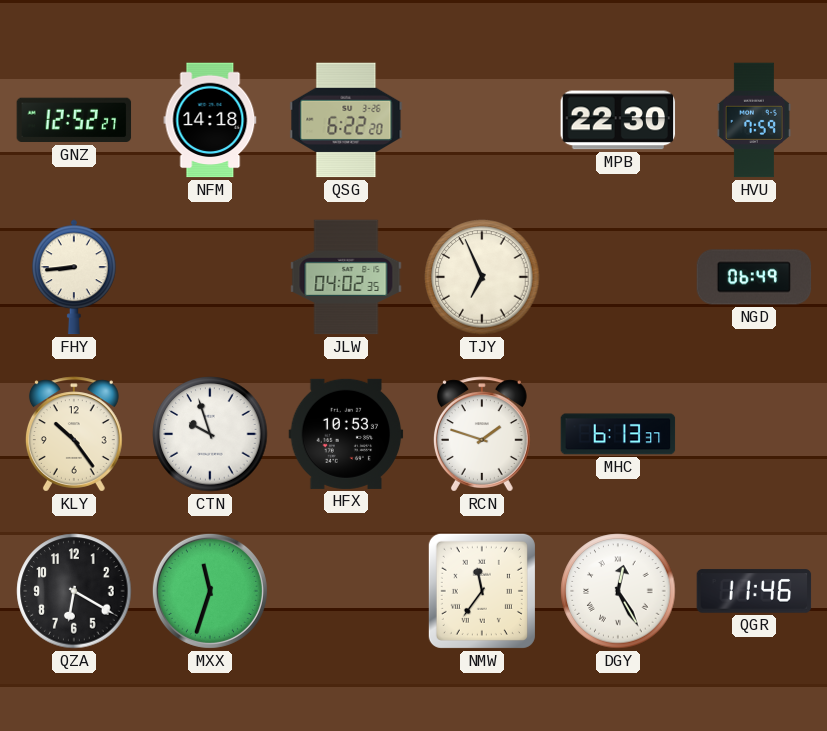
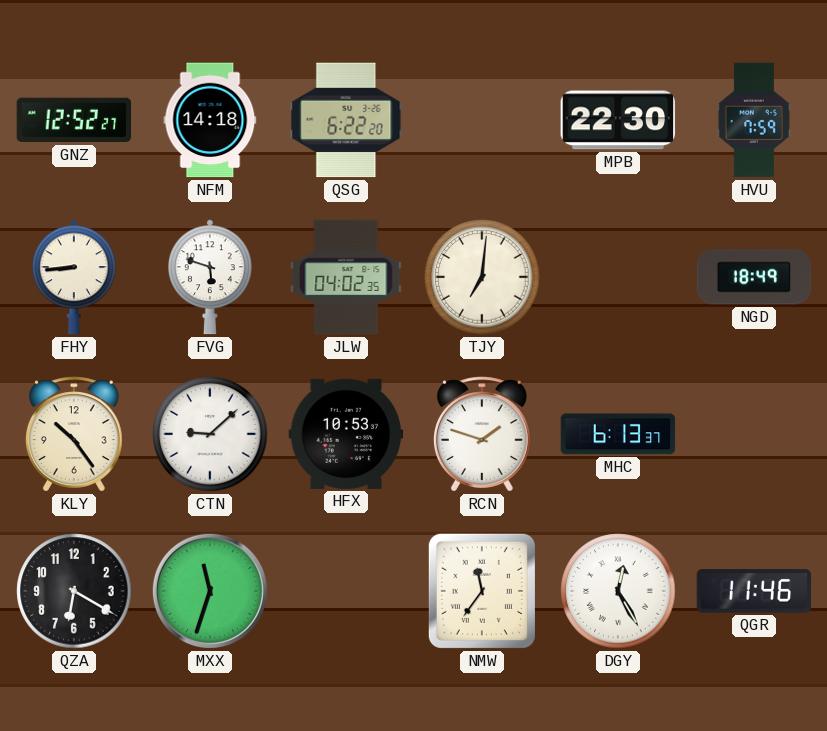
FVG: none -> 5:48 (210, 277)
TJY: 6:56 -> 7:01 (482, 277)
NGD: 06:49 -> 18:49 (754, 277)
CTN: 9:57 -> 9:08 (210, 434)
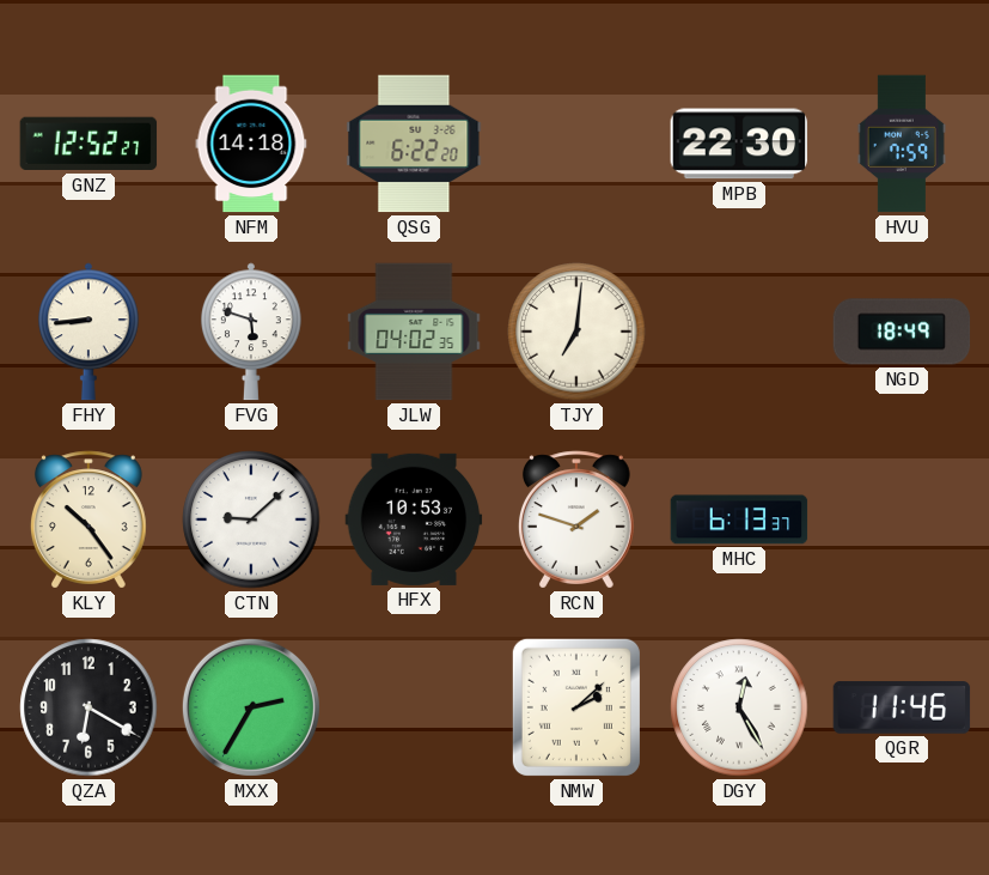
MXX: 11:33 -> 2:35 (251, 707)
NMW: 11:36 -> 2:08 (576, 707)
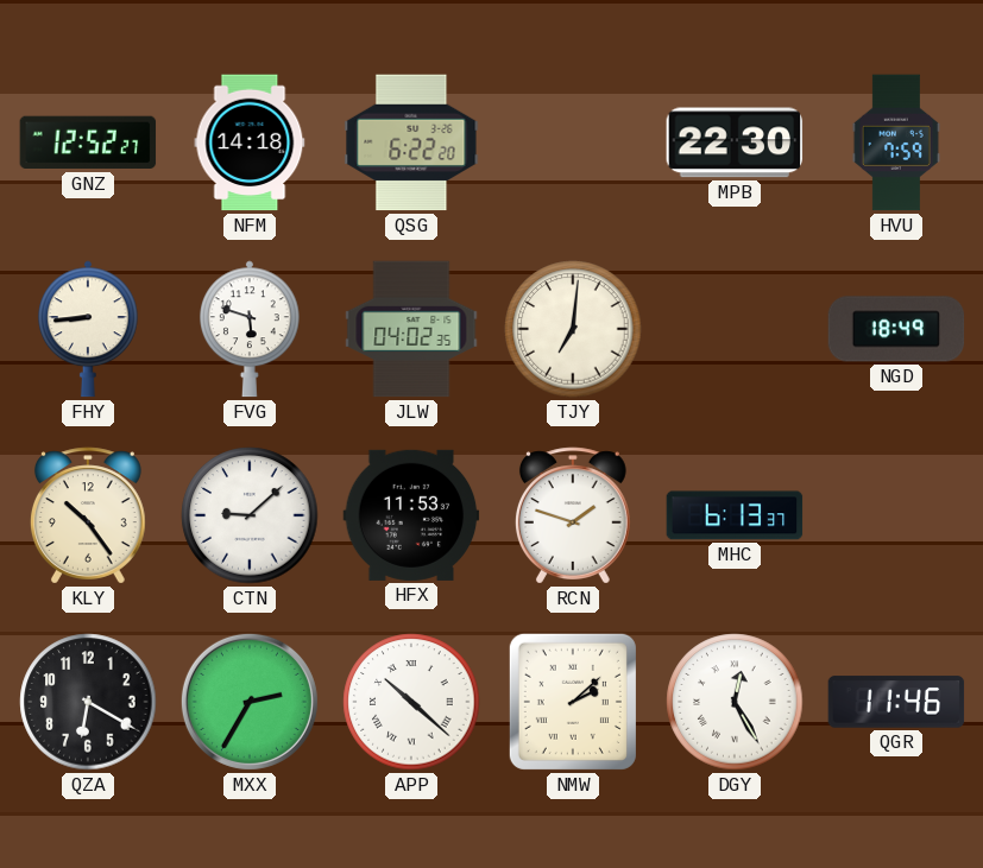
HFX: 10:53 -> 11:53 (411, 515)
APP: none -> 10:22 (411, 702)
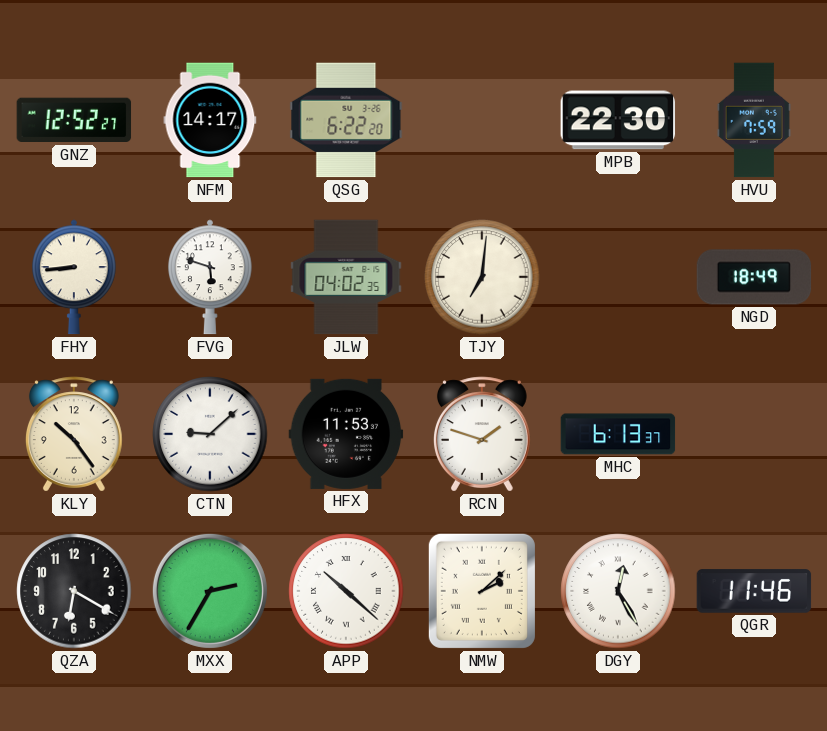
NFM: 14:18 -> 14:17 (210, 120)
